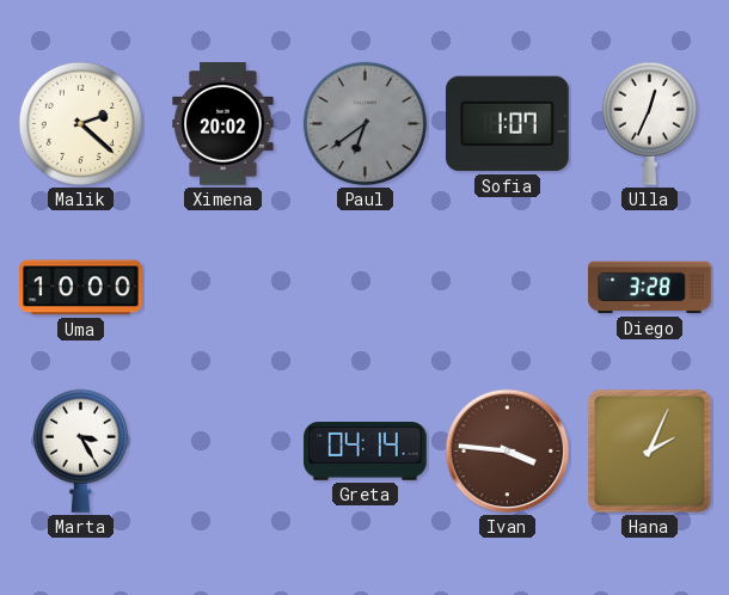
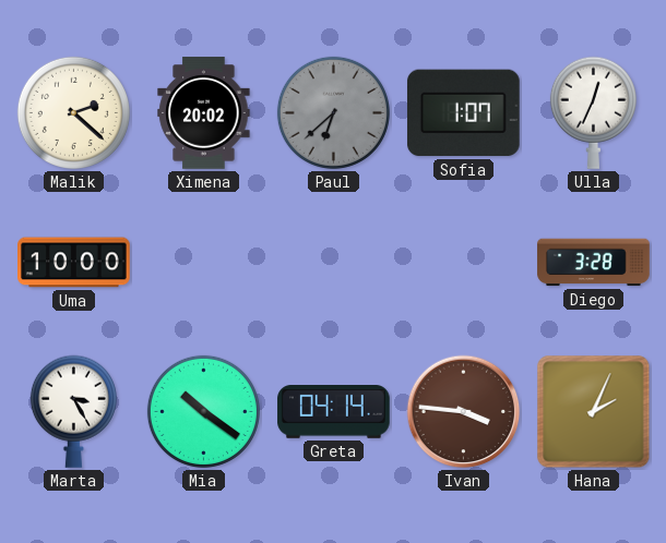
Paul: 6:39 -> 6:38 (333, 112)
Mia: none -> 10:21 (203, 411)
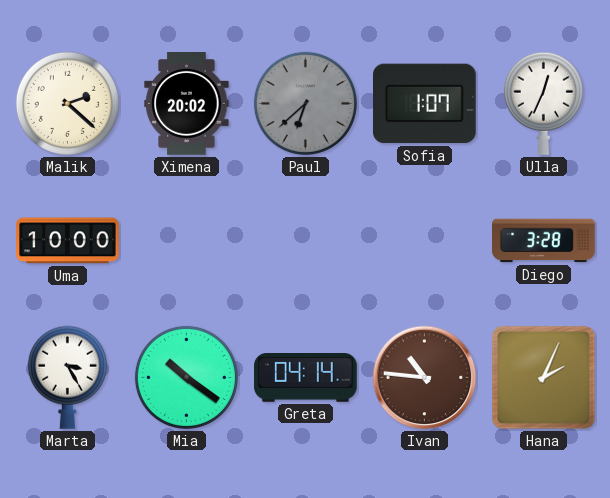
Ivan: 3:46 -> 10:46 (425, 378)
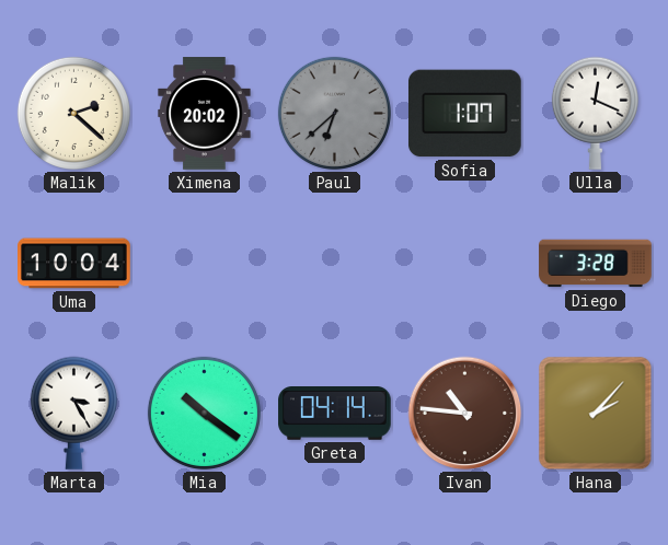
Ulla: 12:34 -> 12:19 (595, 113)
Uma: 10:00 -> 10:04 (74, 264)
Hana: 2:04 -> 2:07 (596, 414)
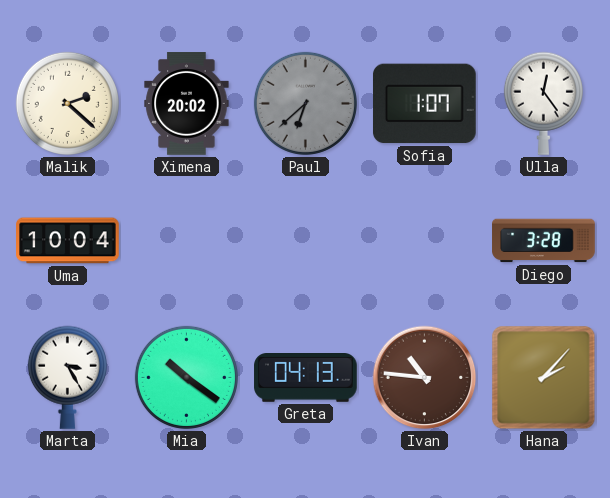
Ulla: 12:19 -> 12:24 (543, 103)
Greta: 04:14 -> 04:13 (306, 378)
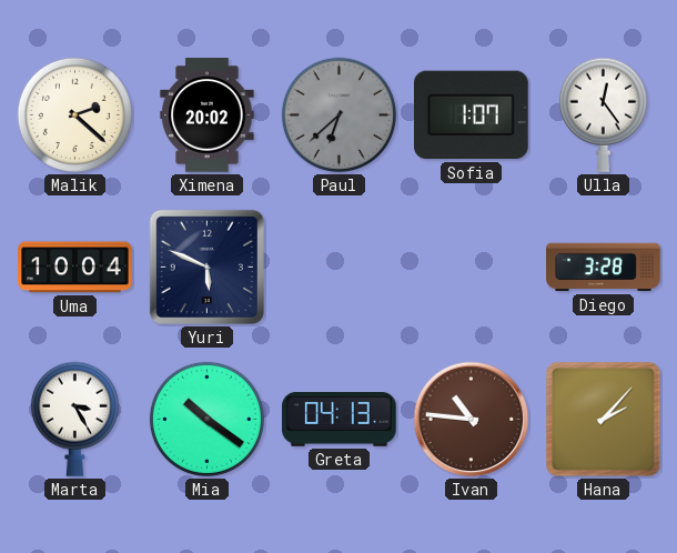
Yuri: none -> 5:49 (206, 267)
